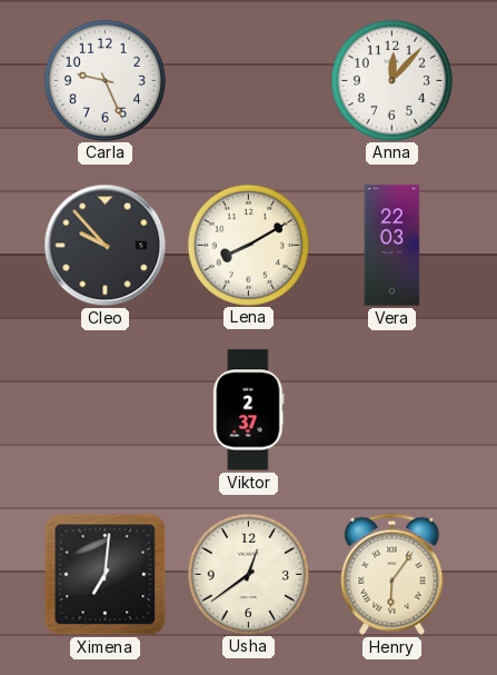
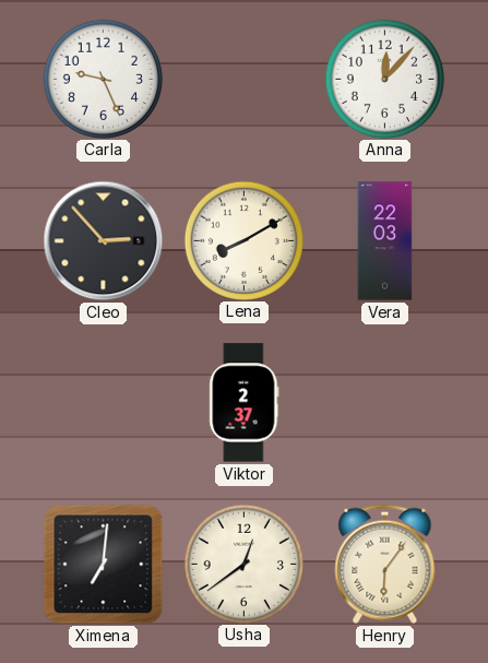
Cleo: 9:53 -> 2:53 (104, 241)
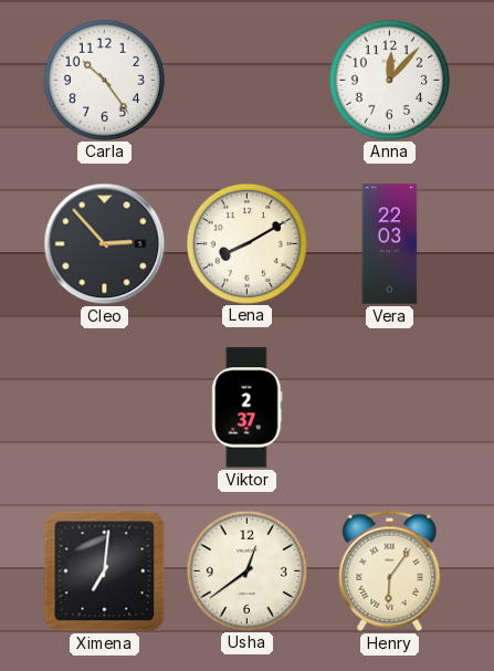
Carla: 9:26 -> 10:24 (104, 80)
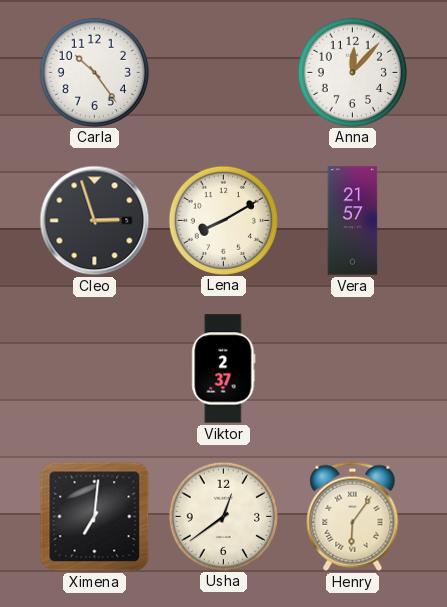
Cleo: 2:53 -> 2:57 (95, 221)
Vera: 22:03 -> 21:57 (353, 221)
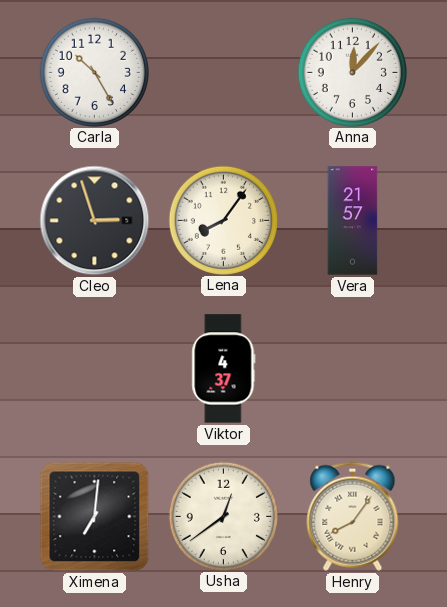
Carla: 10:24 -> 10:25 (94, 72)
Lena: 8:10 -> 8:06 (223, 220)
Viktor: 2:37 -> 4:37 (224, 369)
Henry: 6:06 -> 8:06 (353, 516)
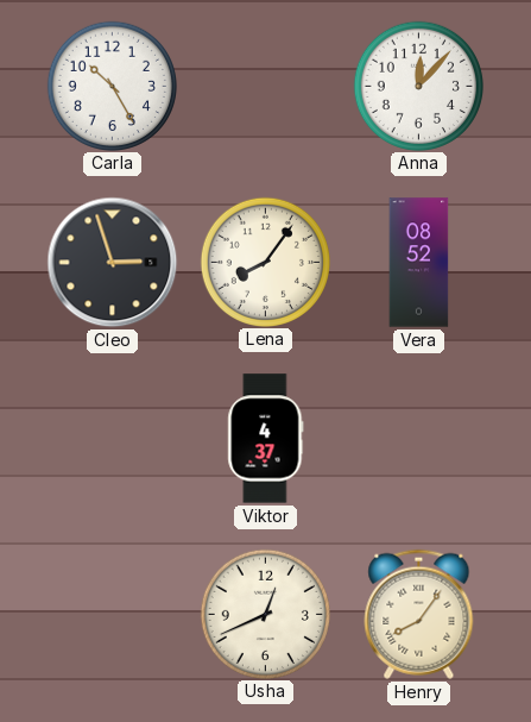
Vera: 21:57 -> 08:52 (419, 263)
Ximena: 7:01 -> none (95, 517)
Usha: 12:39 -> 12:41 (265, 614)
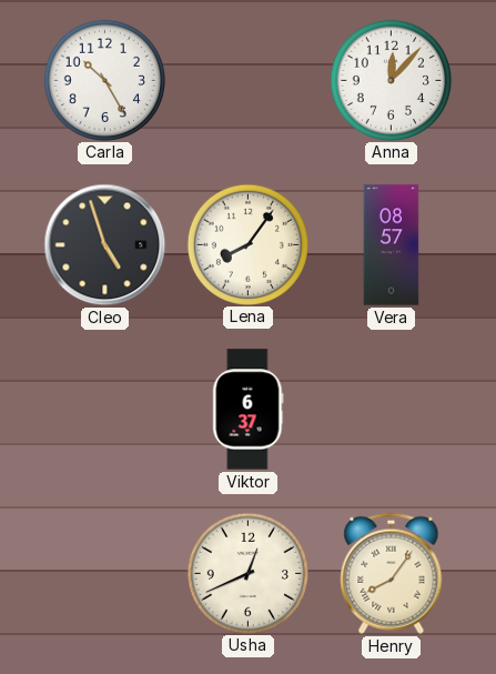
Cleo: 2:57 -> 4:57 (105, 245)
Vera: 08:52 -> 08:57 (392, 245)
Viktor: 4:37 -> 6:37 (249, 410)
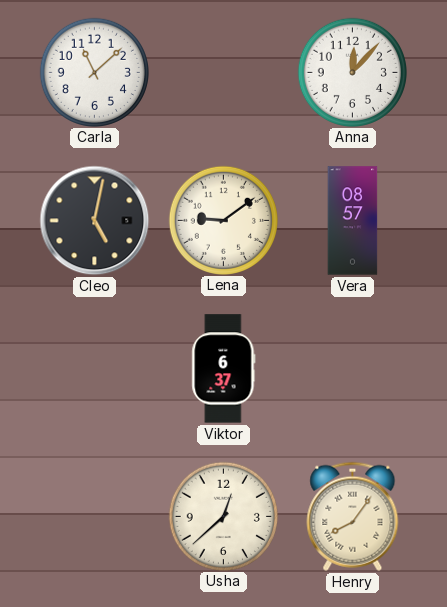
Carla: 10:25 -> 11:08 (94, 72)
Cleo: 4:57 -> 5:02 (95, 221)
Lena: 8:06 -> 9:09 (223, 220)
Usha: 12:41 -> 12:38 (223, 516)
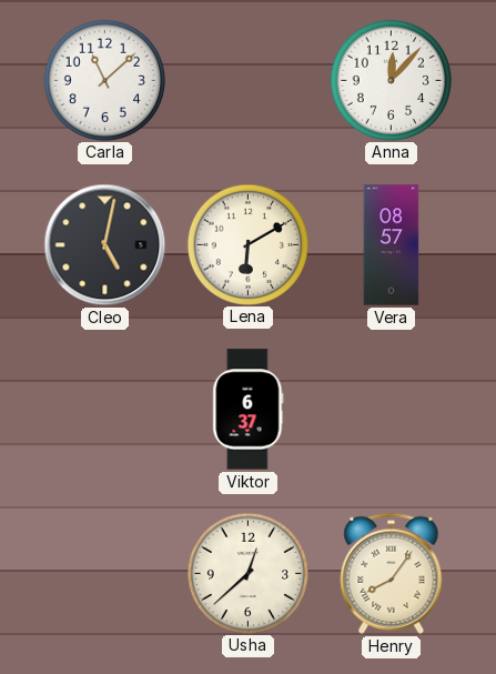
Lena: 9:09 -> 6:10 (247, 244)
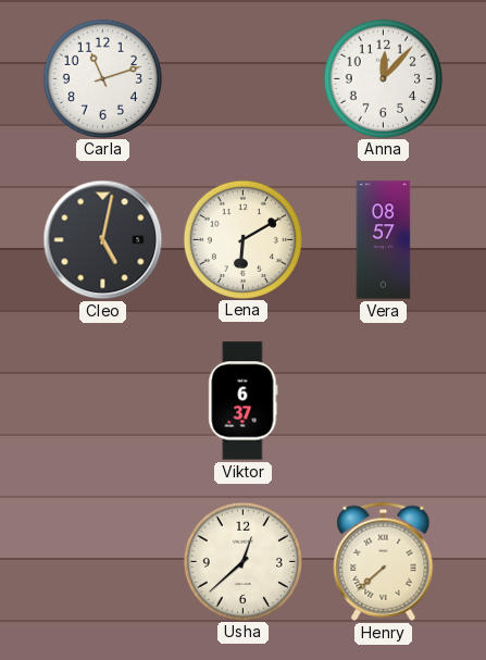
Carla: 11:08 -> 11:12 (102, 78)
Henry: 8:06 -> 7:38 (384, 561)
